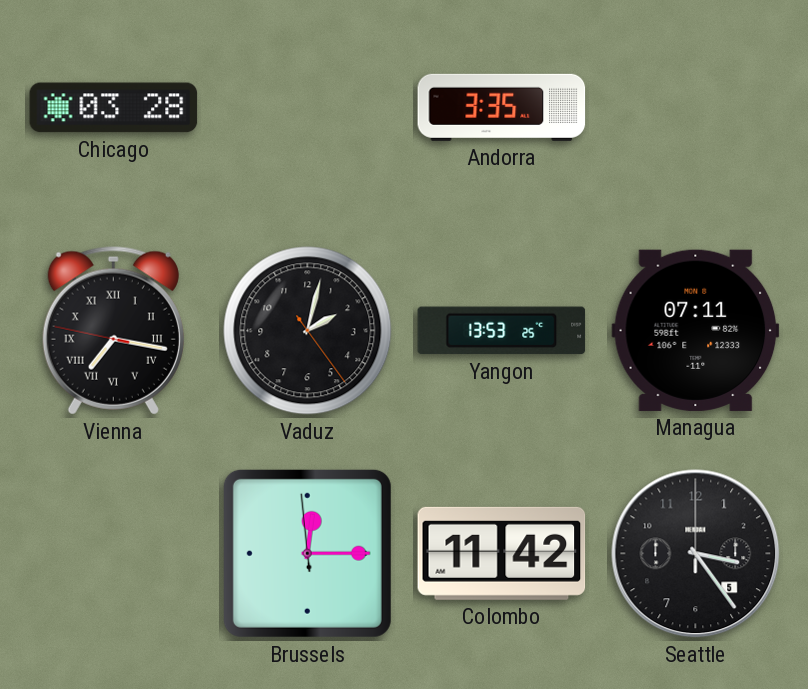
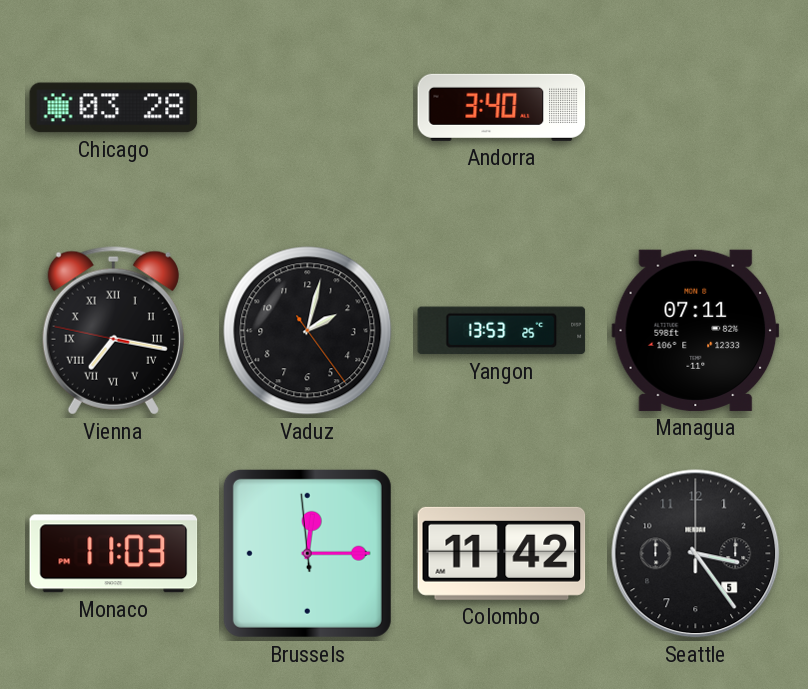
Andorra: 3:35 -> 3:40 (502, 107)
Monaco: none -> 11:03 (114, 554)
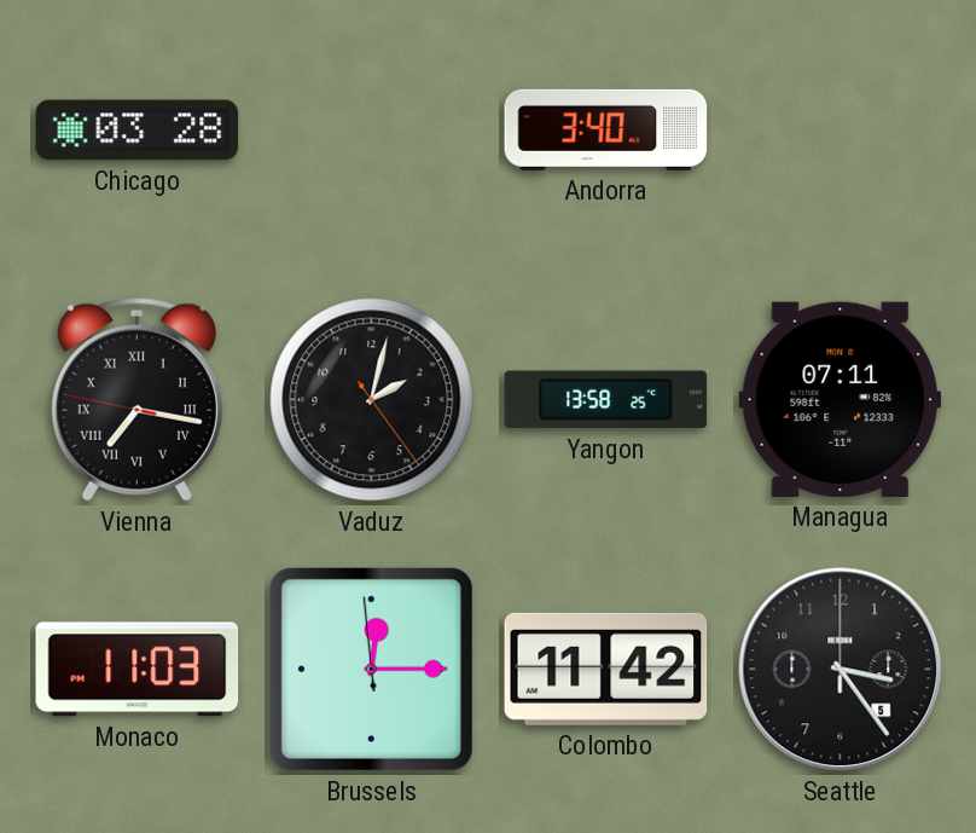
Yangon: 13:53 -> 13:58 (606, 400)
